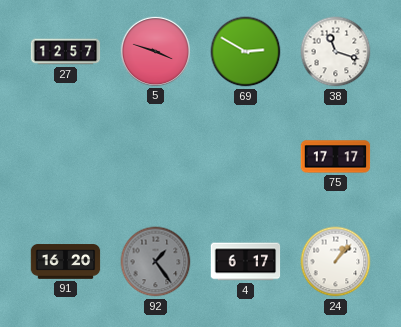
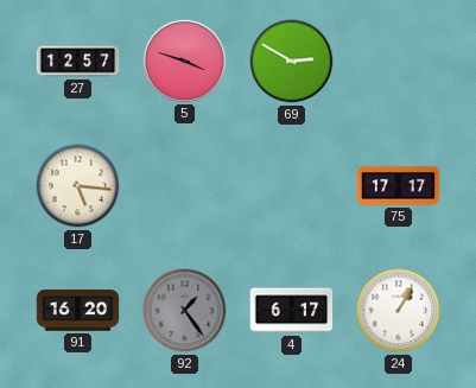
38: 11:18 -> none (336, 52)
17: none -> 5:16 (78, 186)
24: 1:07 -> 1:05 (399, 311)
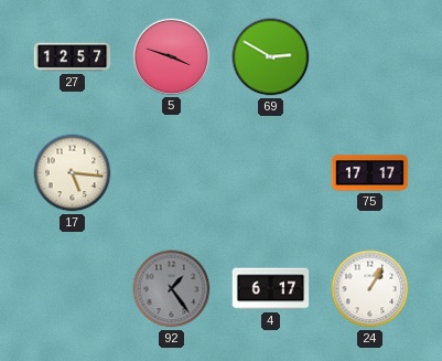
91: 16:20 -> none (78, 311)
